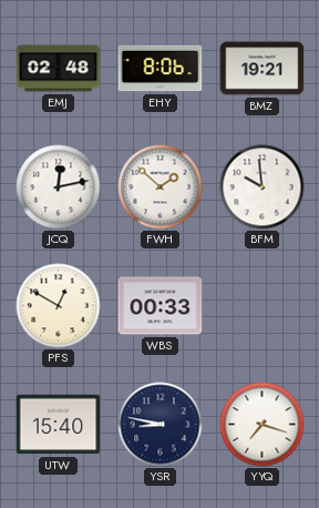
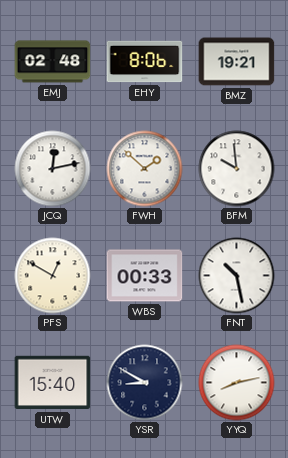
FNT: none -> 10:28 (237, 276)
YSR: 8:47 -> 8:50 (145, 383)
YYQ: 7:18 -> 8:13 (237, 383)
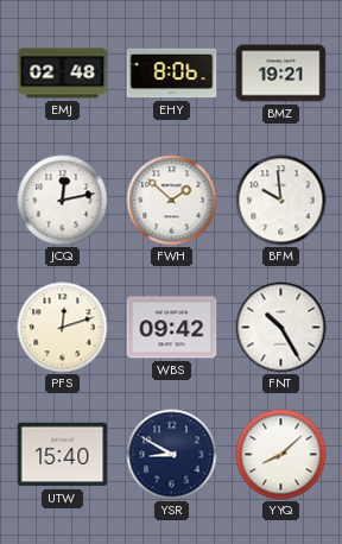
PFS: 12:50 -> 12:12 (63, 328)
WBS: 00:33 -> 09:42 (172, 328)
FNT: 10:28 -> 10:25 (281, 328)
YYQ: 8:13 -> 8:08 (281, 455)
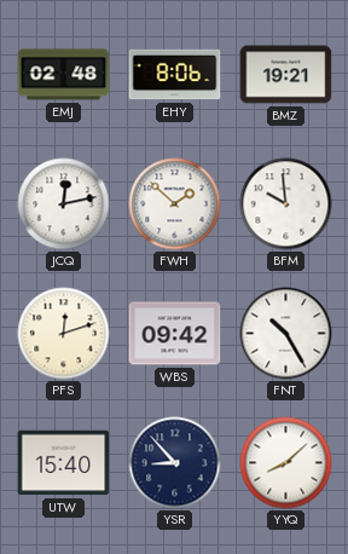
YSR: 8:50 -> 8:53 (175, 463)
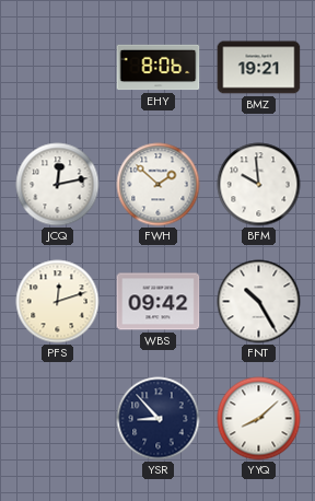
EMJ: 02:48 -> none (64, 75)
UTW: 15:40 -> none (64, 463)
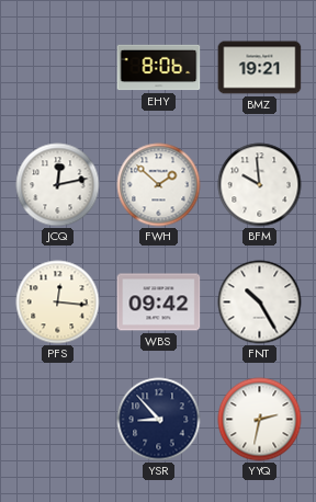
PFS: 12:12 -> 12:16 (58, 303)
YYQ: 8:08 -> 2:32 (260, 420)
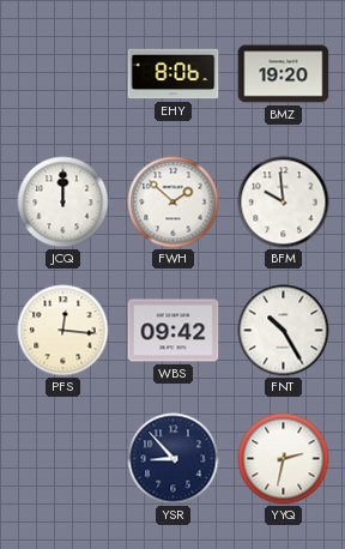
BMZ: 19:21 -> 19:20 (284, 74)
JCQ: 12:13 -> 12:00 (63, 203)
